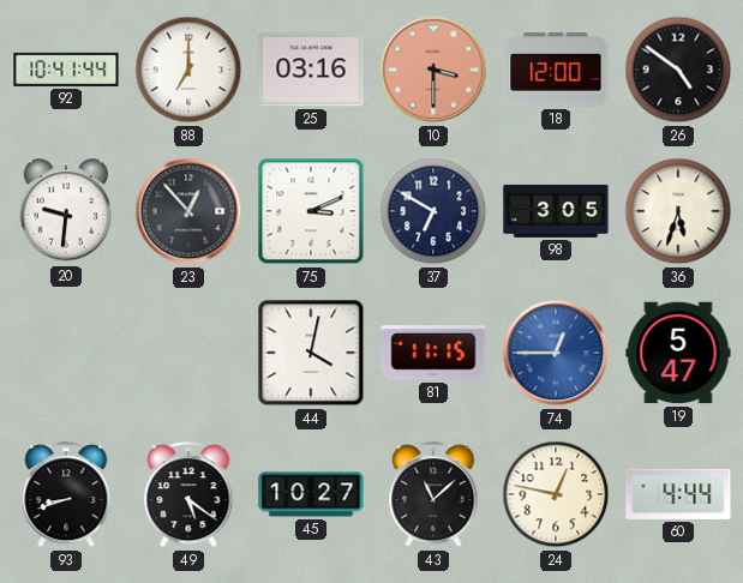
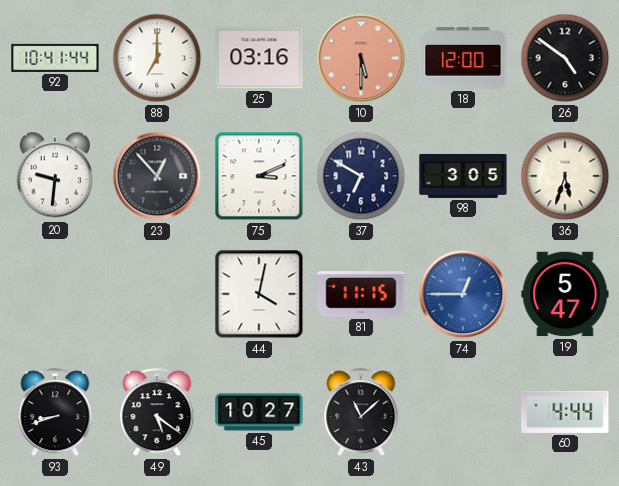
10: 3:30 -> 5:30 (361, 58)
24: 12:47 -> none (556, 494)
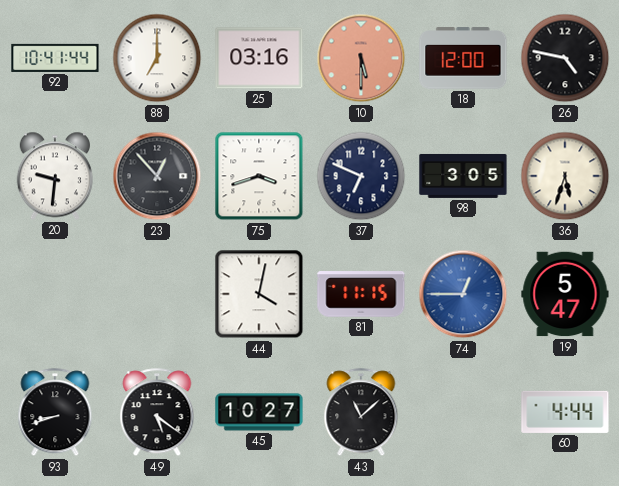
26: 4:51 -> 4:47 (565, 58)
75: 3:11 -> 3:42 (259, 176)
37: 6:50 -> 6:49 (361, 176)
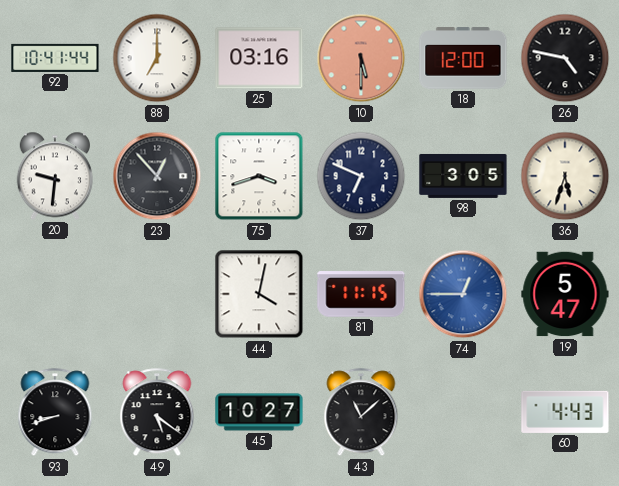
60: 4:44 -> 4:43 (565, 412)
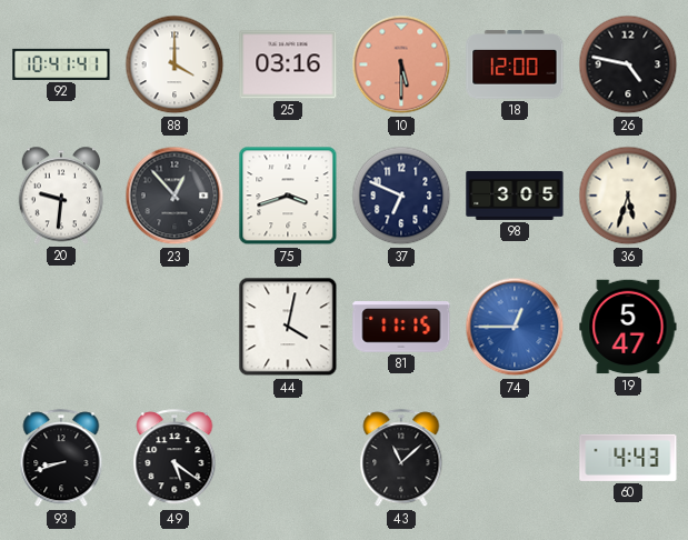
92: 10:41:44 -> 10:41:41 (61, 64)
88: 7:00 -> 4:00 (175, 64)
45: 10:27 -> none (259, 412)
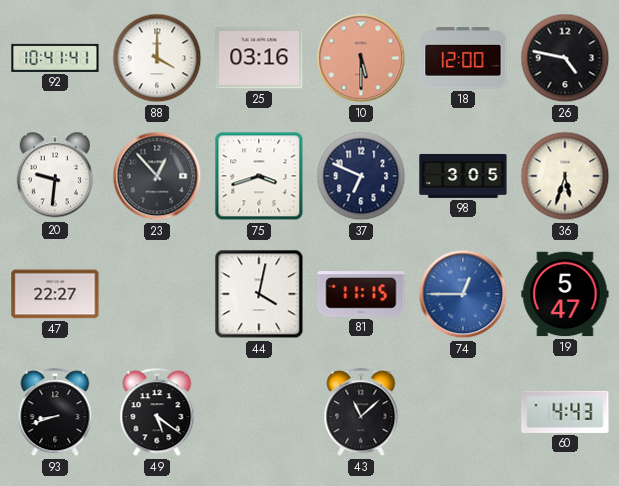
47: none -> 22:27 (55, 294)
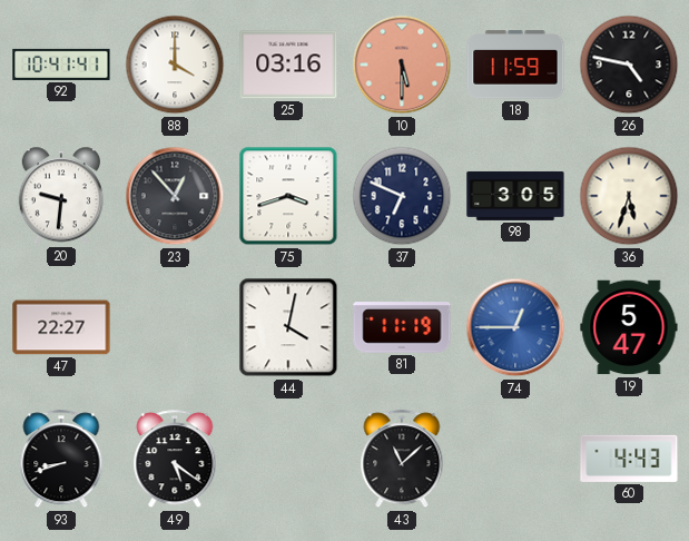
18: 12:00 -> 11:59 (515, 65)
81: 11:15 -> 11:19 (402, 327)
